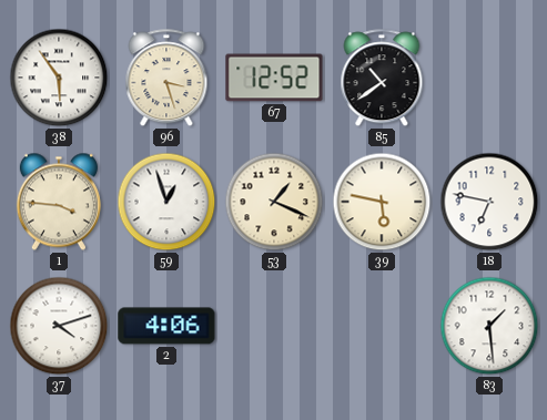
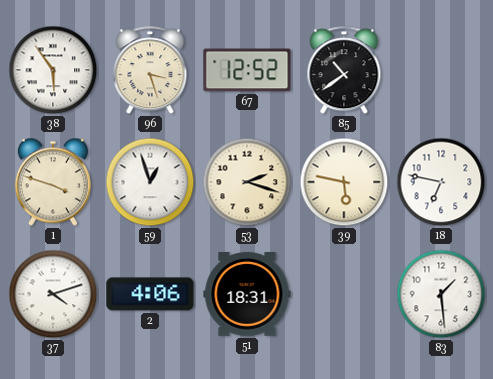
1: 3:46 -> 3:48 (53, 182)
53: 1:19 -> 2:18 (247, 182)
51: none -> 18:31 (247, 295)
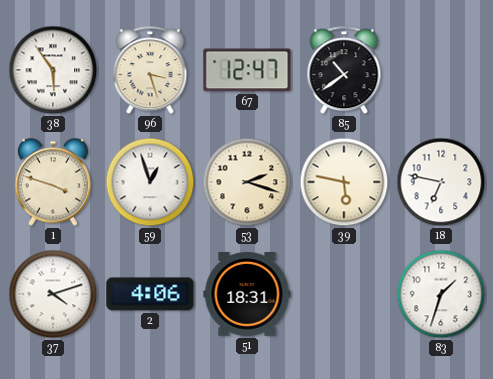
67: 12:52 -> 12:47 (247, 70)
83: 1:29 -> 1:33 (441, 294)
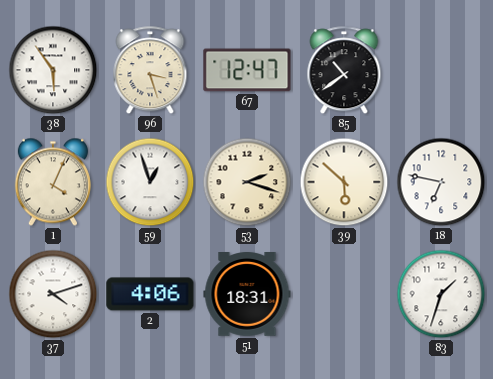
1: 3:48 -> 4:04 (53, 182)
39: 5:47 -> 5:52 (344, 182)
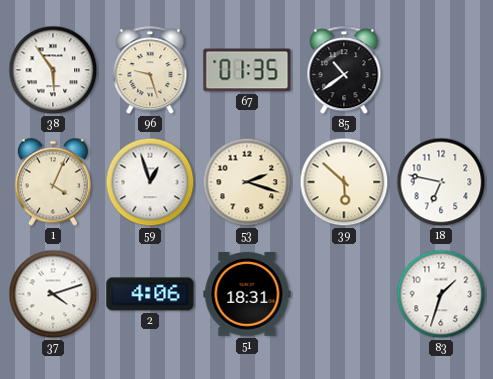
96: 3:27 -> 9:27 (150, 71)
67: 12:47 -> 01:35 (247, 70)
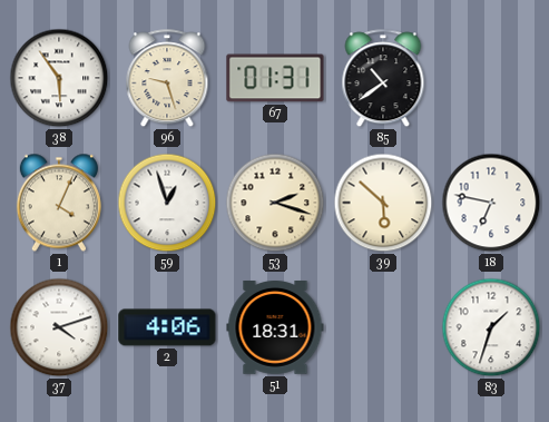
67: 01:35 -> 01:31 (275, 78)
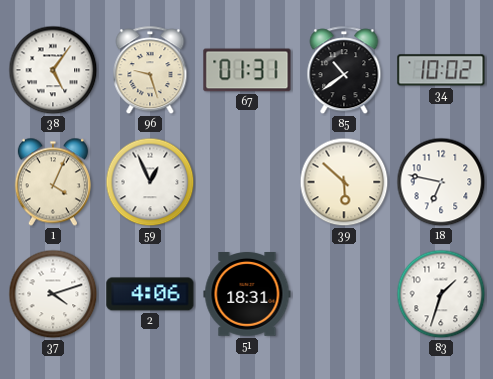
38: 5:54 -> 5:06 (53, 70)
34: none -> 10:02 (441, 70)
59: 12:57 -> 12:56 (150, 182)
53: 2:18 -> none (275, 203)
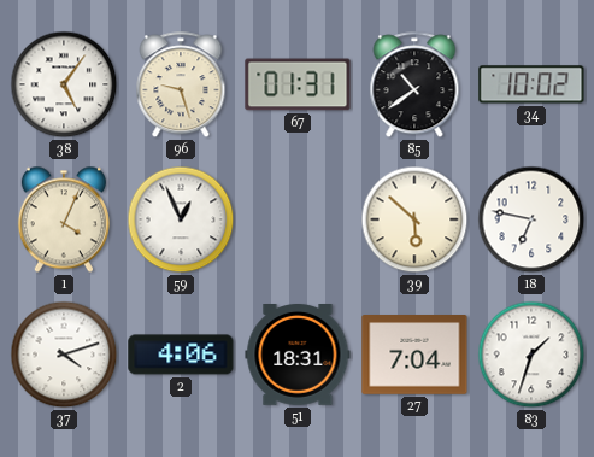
27: none -> 7:04 (414, 355)
